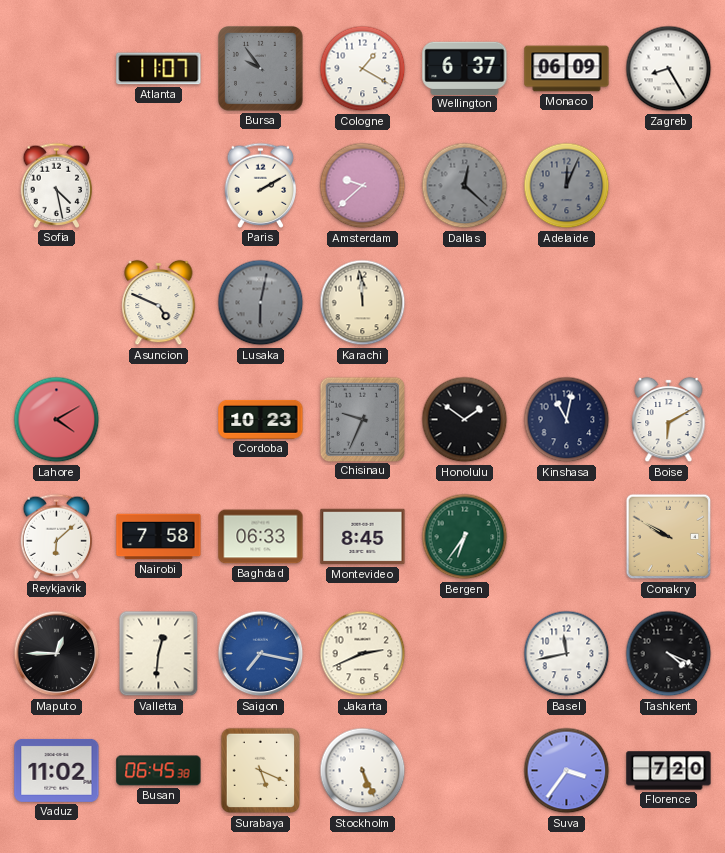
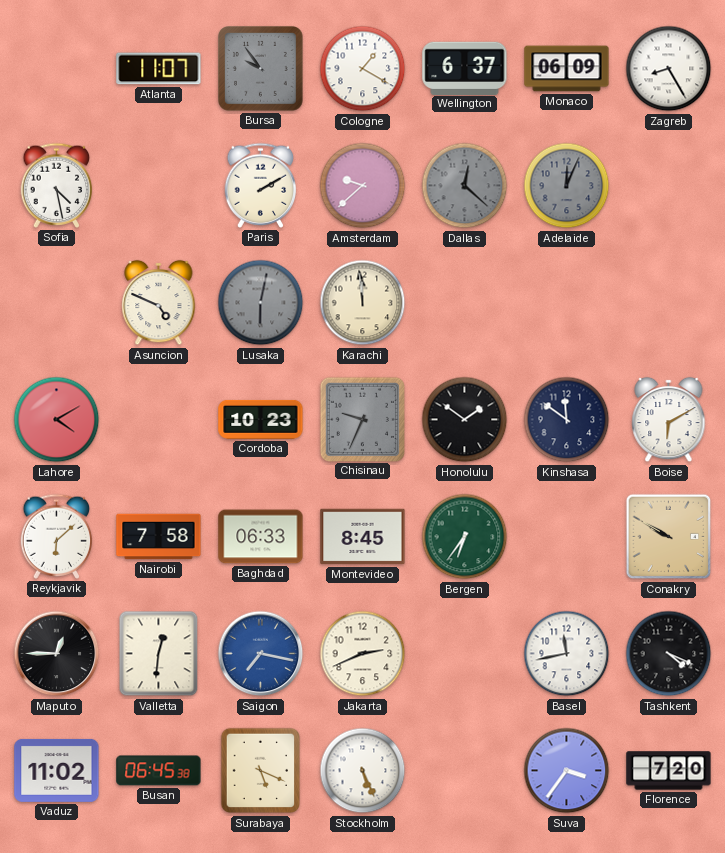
Kinshasa: 11:02 -> 11:51 (567, 420)
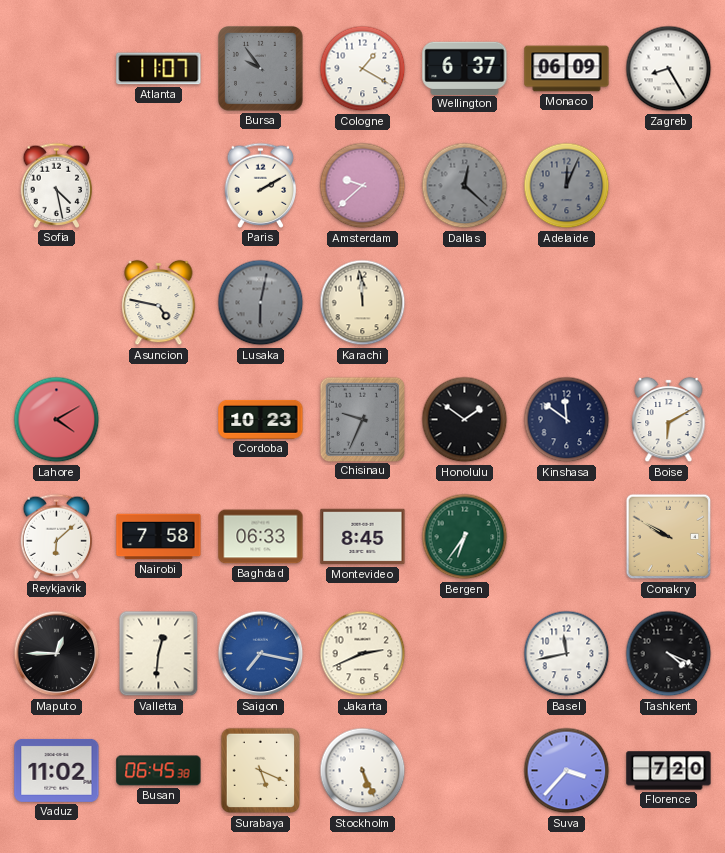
Asuncion: 4:49 -> 4:47 (159, 303)
Suva: 3:36 -> 3:37 (567, 771)
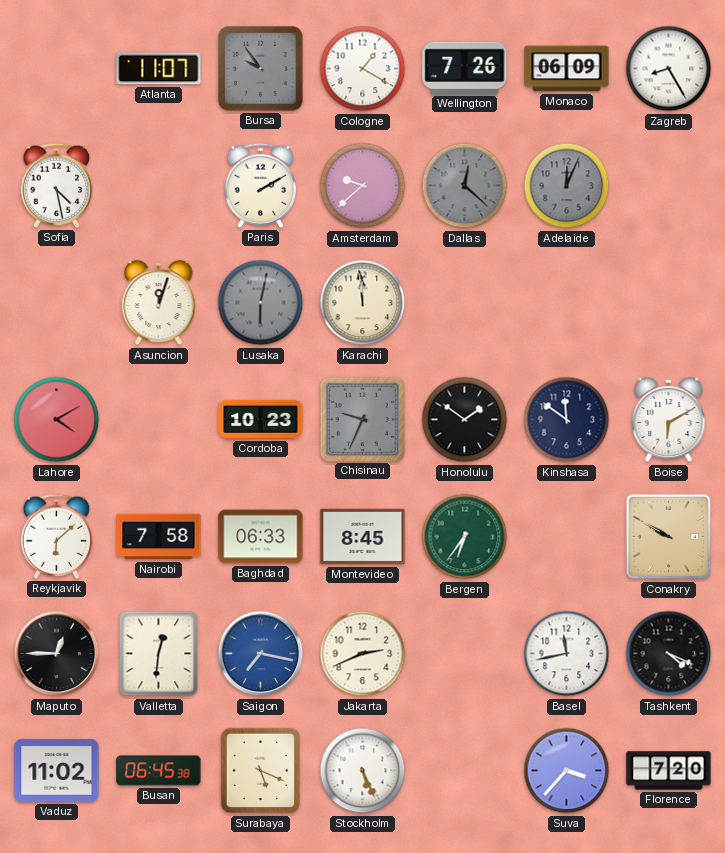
Wellington: 6:37 -> 7:26 (465, 68)
Asuncion: 4:47 -> 12:03 (159, 303)
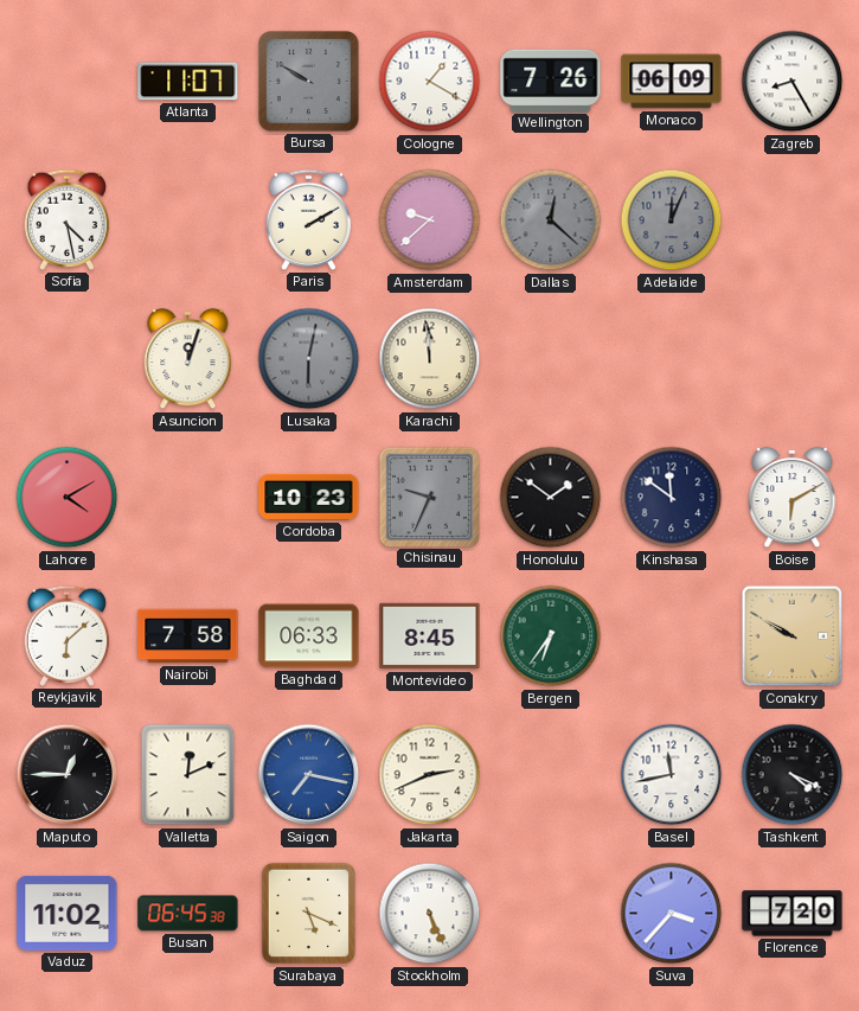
Bursa: 9:54 -> 9:50 (309, 82)
Valletta: 12:31 -> 12:11 (188, 775)
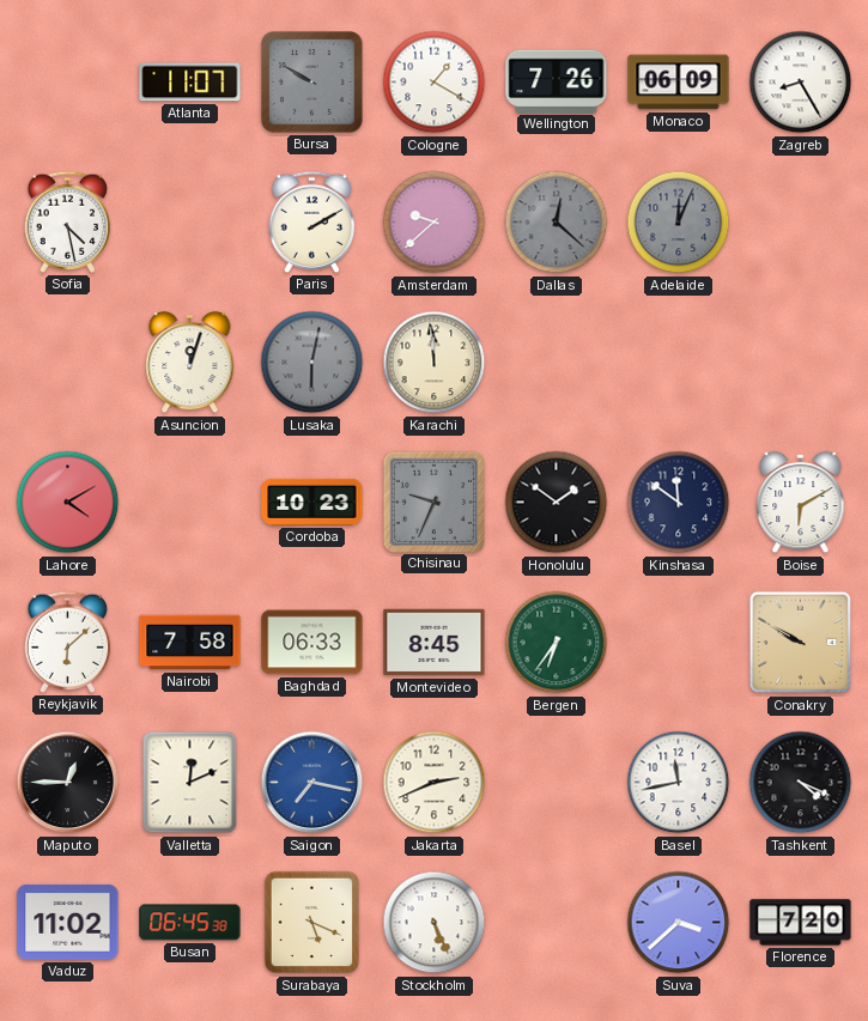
Suva: 3:37 -> 3:38 (679, 923)
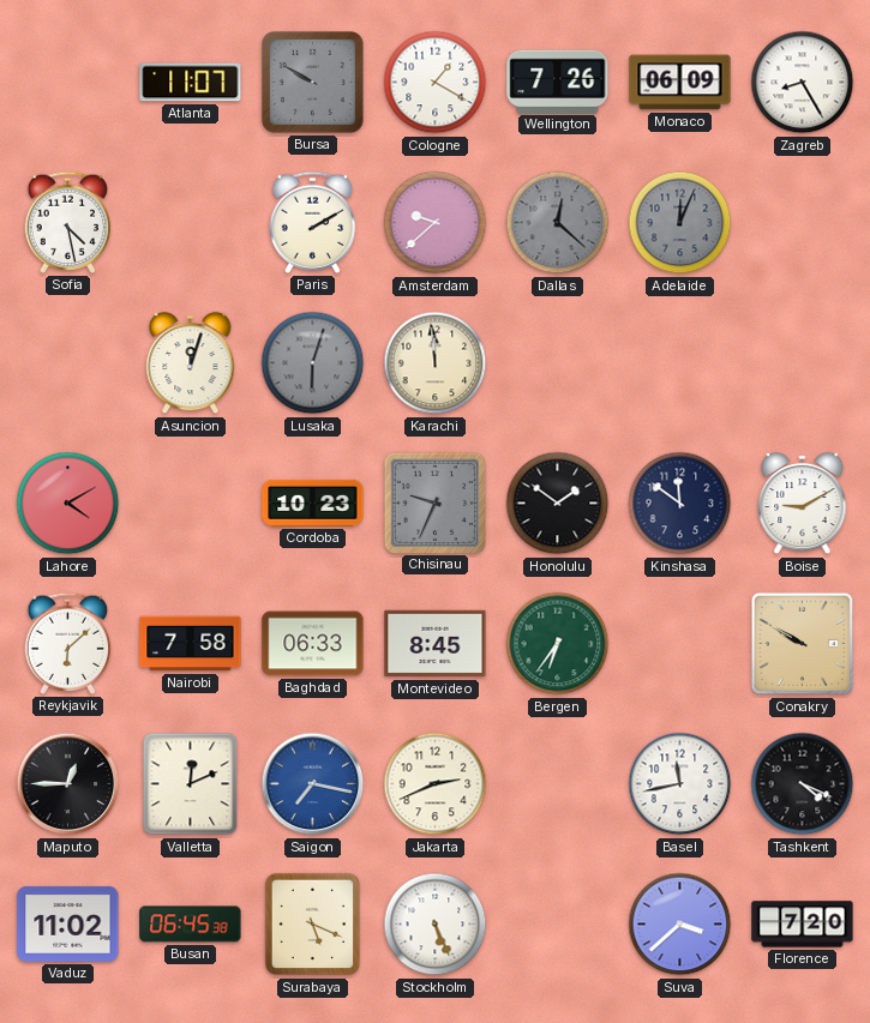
Lusaka: 6:02 -> 6:03 (313, 363)
Boise: 6:10 -> 9:10 (803, 504)
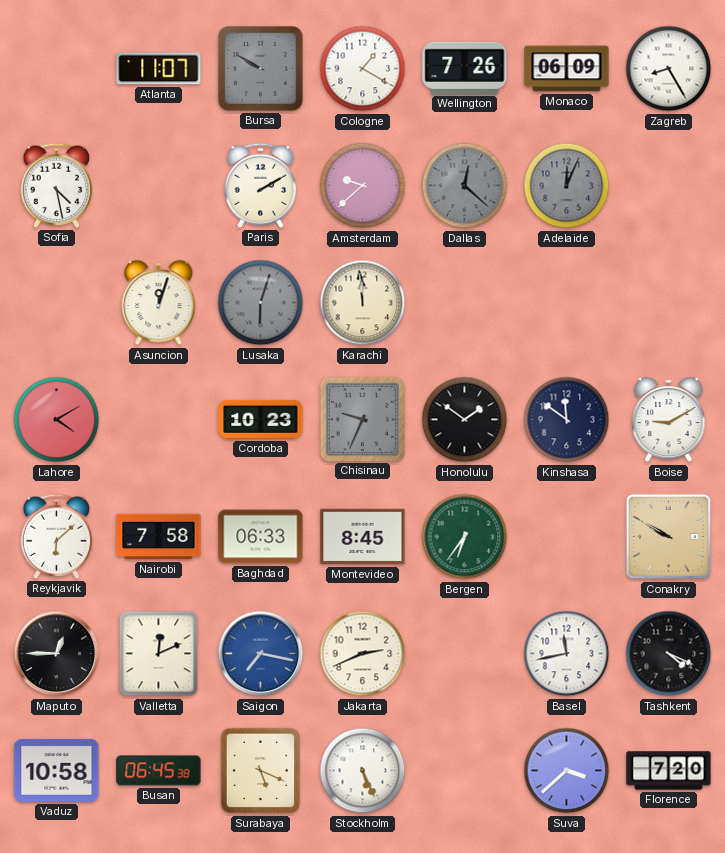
Vaduz: 11:02 -> 10:58 (57, 770)
